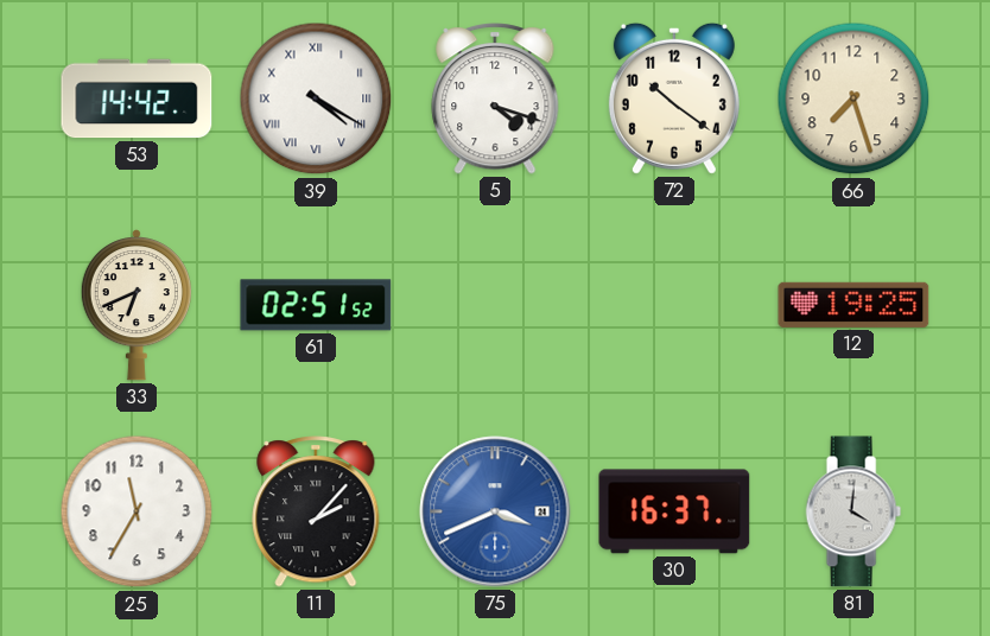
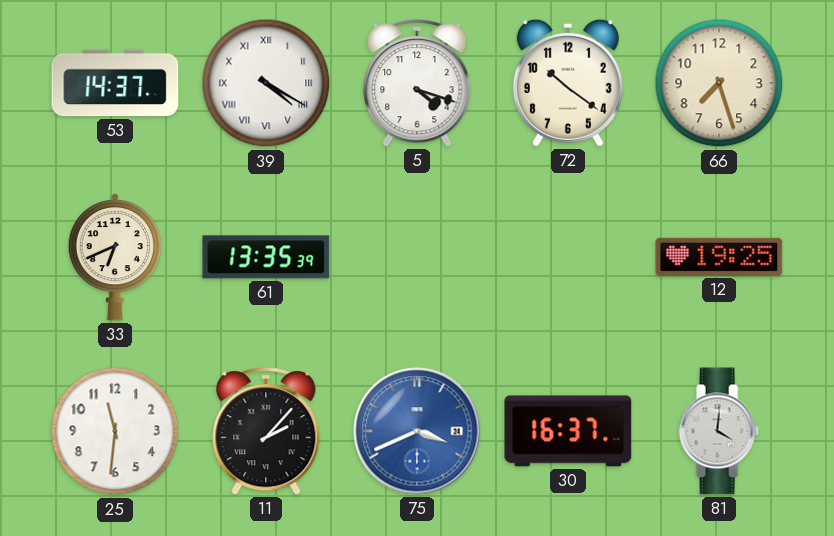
53: 14:42 -> 14:37 (115, 83)
61: 02:51 -> 13:35 (266, 257)
25: 11:35 -> 11:31 (115, 431)
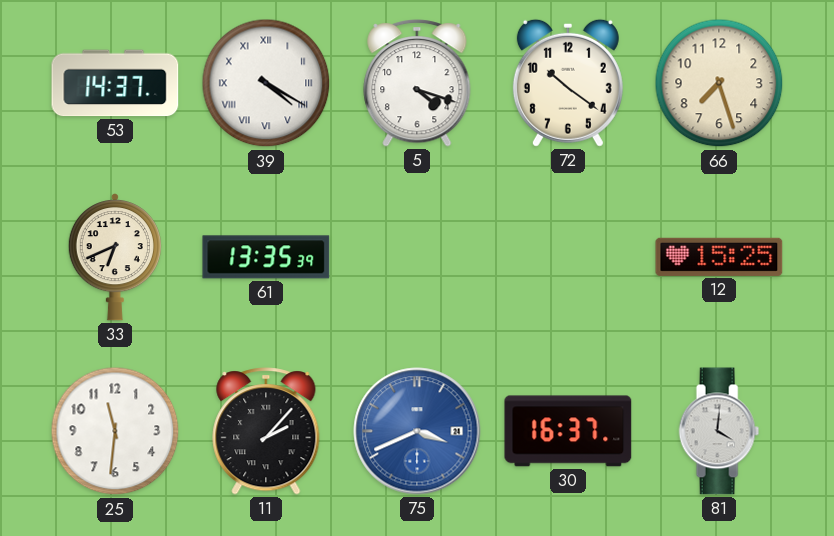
12: 19:25 -> 15:25 (719, 257)
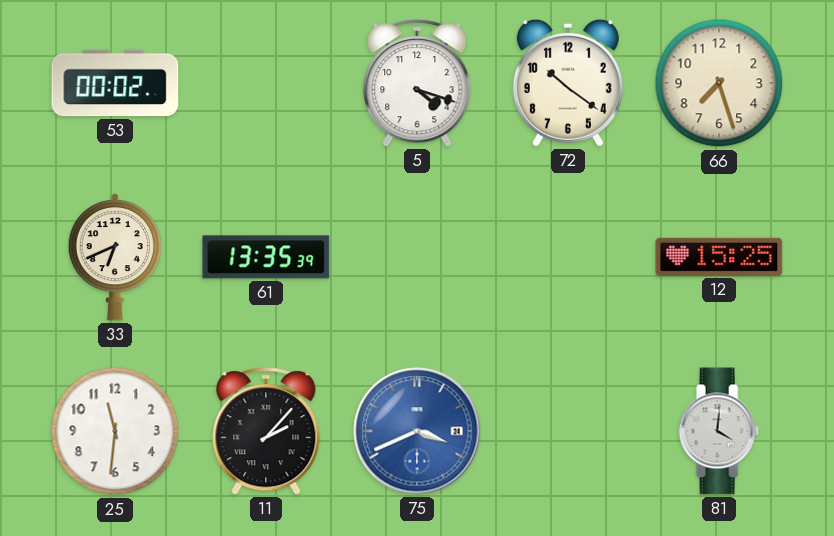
53: 14:37 -> 00:02 (115, 83)
39: 4:20 -> none (266, 83)
30: 16:37 -> none (568, 431)
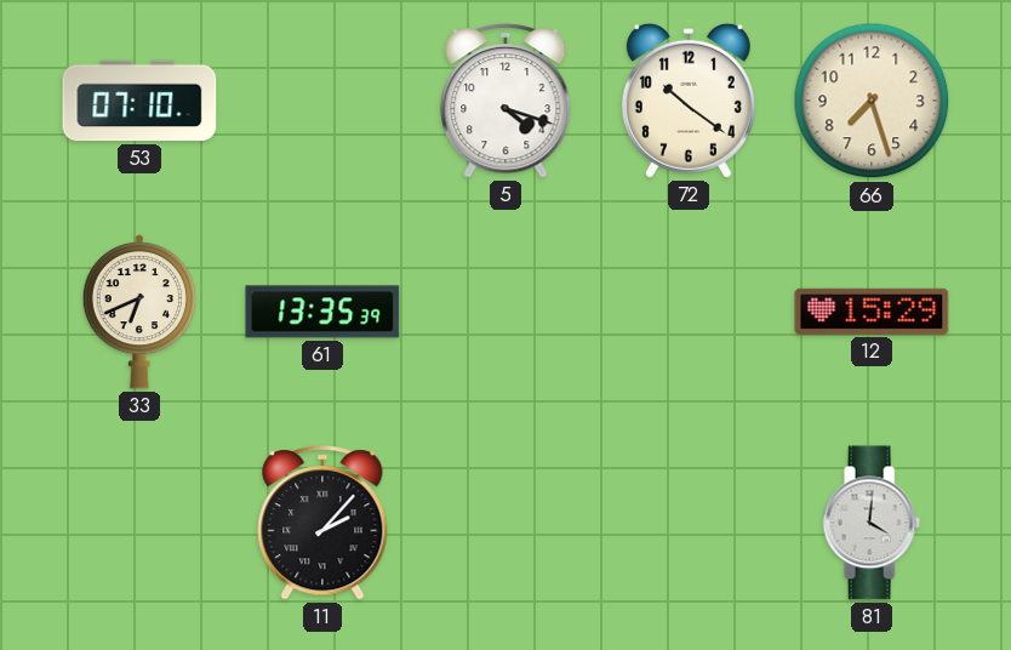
53: 00:02 -> 07:10 (139, 101)
12: 15:25 -> 15:29 (872, 312)
25: 11:31 -> none (115, 431)
75: 3:41 -> none (417, 431)
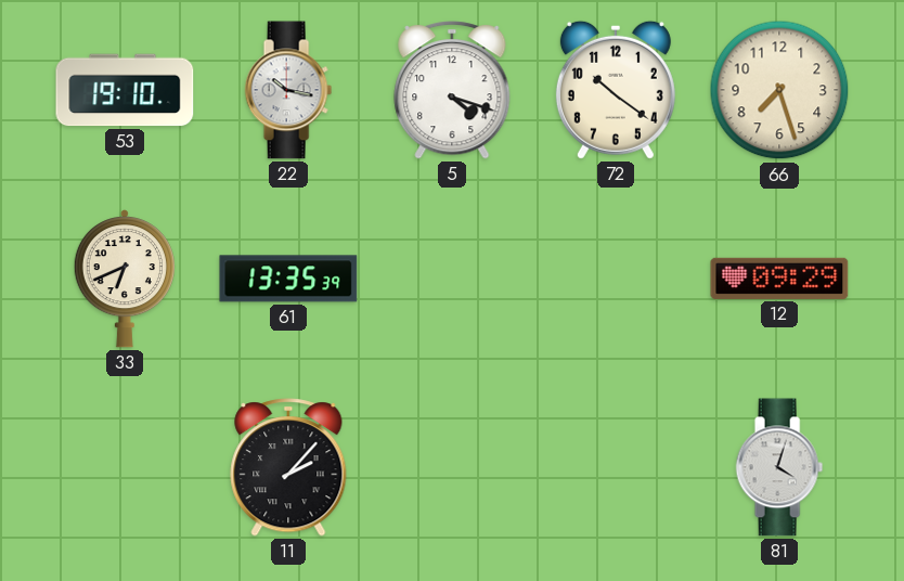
53: 07:10 -> 19:10 (125, 90)
22: none -> 10:17 (288, 90)
12: 15:29 -> 09:29 (779, 279)
81: 4:01 -> 4:03 (779, 467)
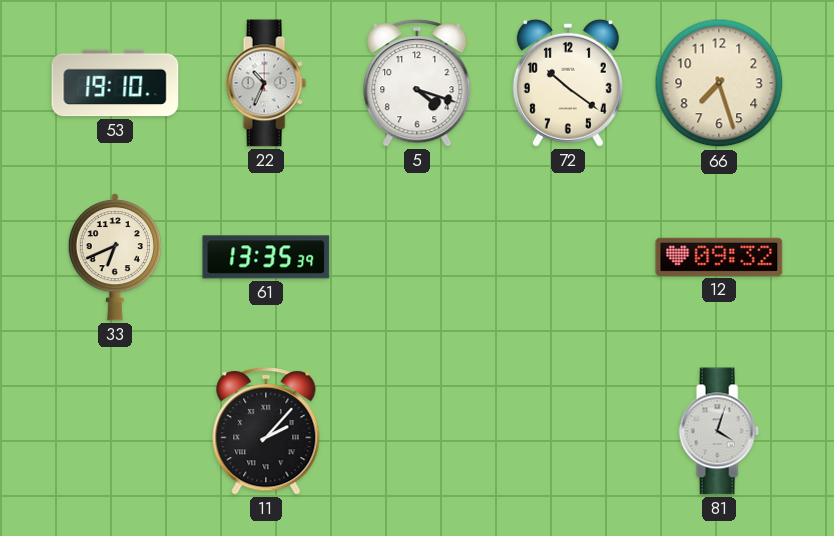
22: 10:17 -> 10:34 (266, 83)
12: 09:29 -> 09:32 (719, 257)
